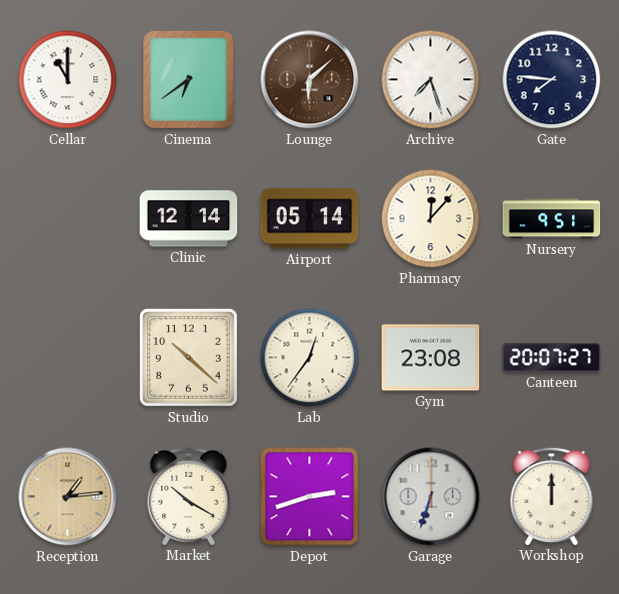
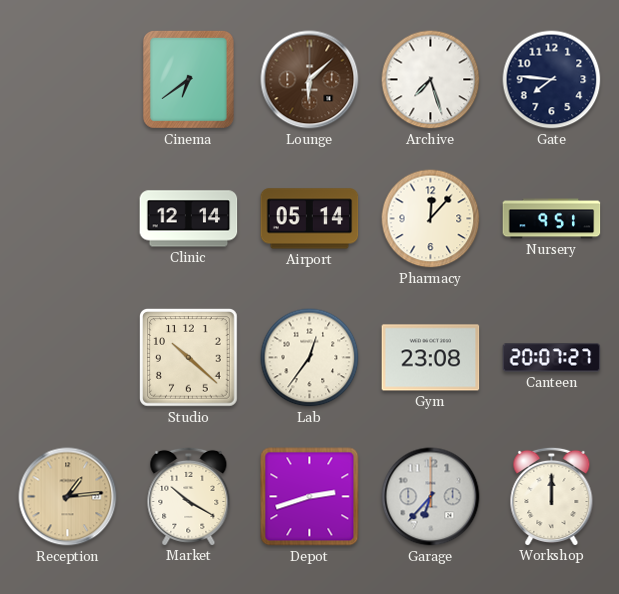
Cellar: 11:00 -> none (68, 80)
Garage: 6:33 -> 6:37 (431, 497)
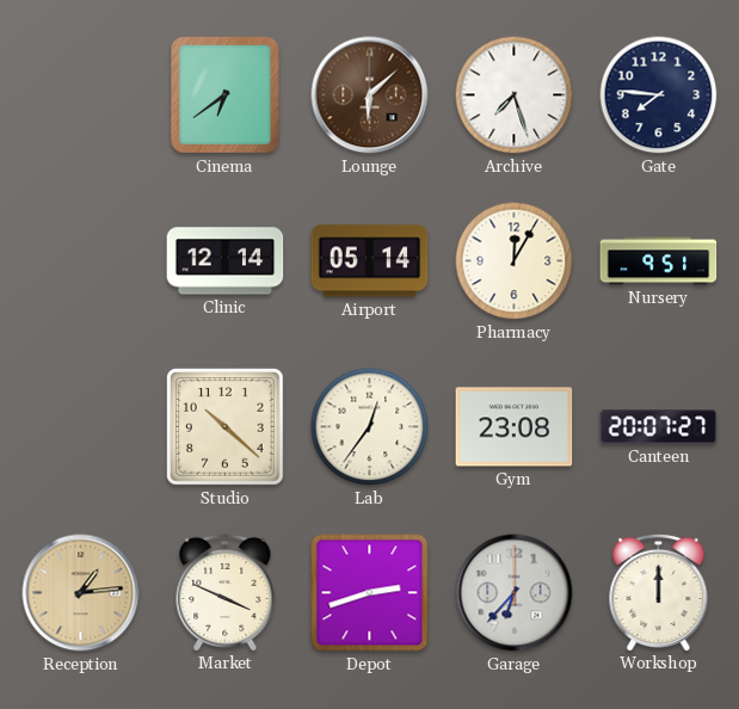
Pharmacy: 12:07 -> 12:05 (515, 261)
Market: 10:20 -> 3:49 (226, 592)
